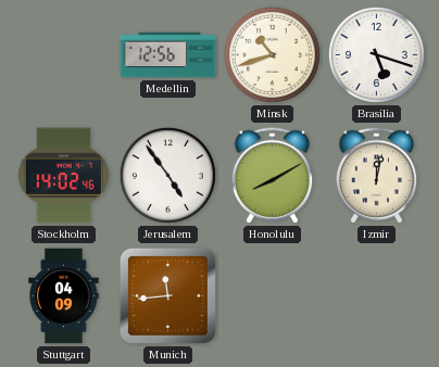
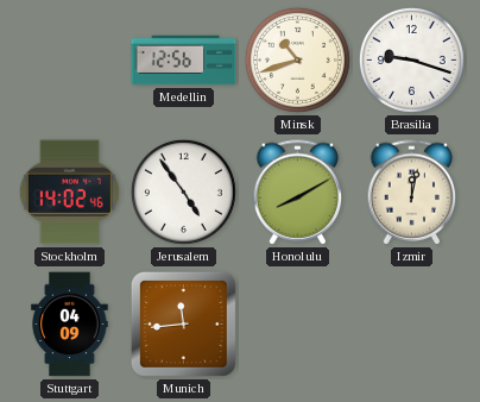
Brasilia: 5:18 -> 9:18 (411, 59)
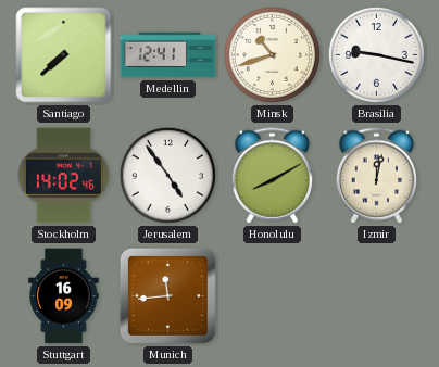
Santiago: none -> 7:38 (64, 55)
Medellin: 12:56 -> 12:41 (168, 55)
Brasilia: 9:18 -> 9:17 (376, 54)
Stuttgart: 04:09 -> 16:09 (64, 296)
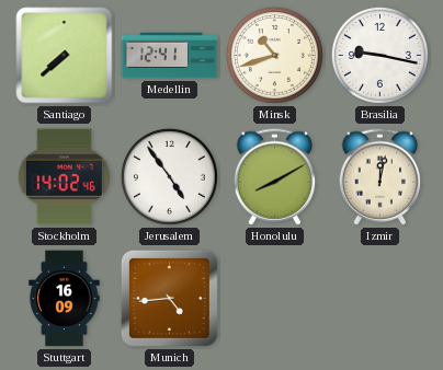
Munich: 11:44 -> 4:44 (169, 298)
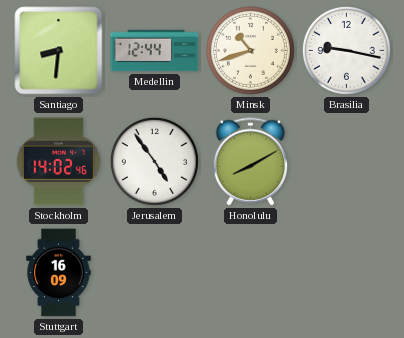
Santiago: 7:38 -> 8:31 (59, 51)
Medellin: 12:41 -> 12:44 (155, 51)
Izmir: 12:02 -> none (380, 177)
Munich: 4:44 -> none (169, 298)
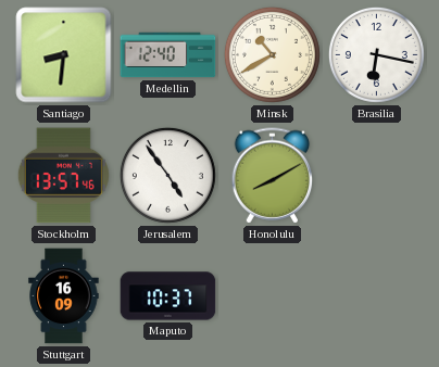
Medellin: 12:44 -> 12:40 (168, 55)
Minsk: 10:42 -> 10:40 (272, 54)
Brasilia: 9:17 -> 6:17 (376, 54)
Stockholm: 14:02 -> 13:57 (63, 176)
Maputo: none -> 10:37 (168, 296)
